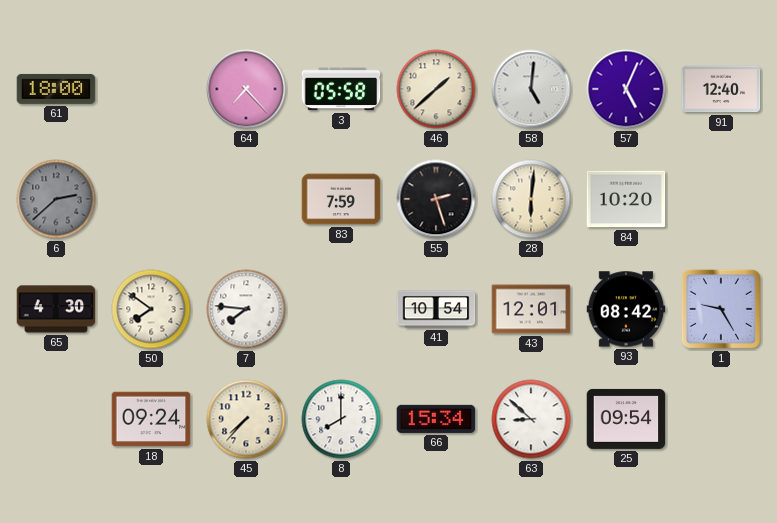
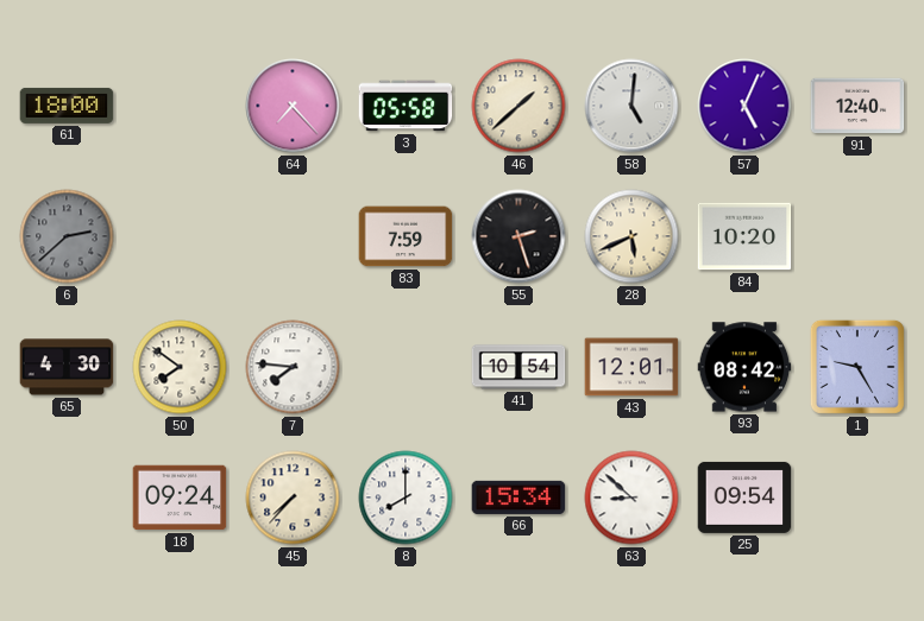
28: 6:01 -> 5:41 (631, 236)
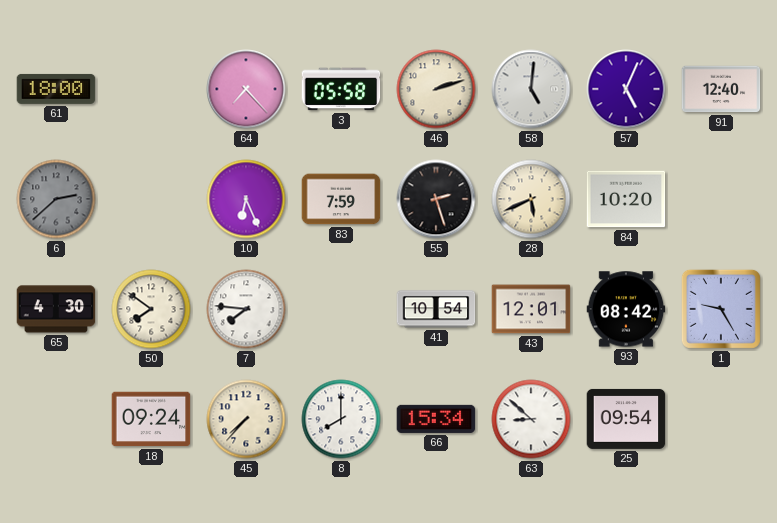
46: 1:38 -> 2:12 (436, 89)
10: none -> 6:26 (246, 199)
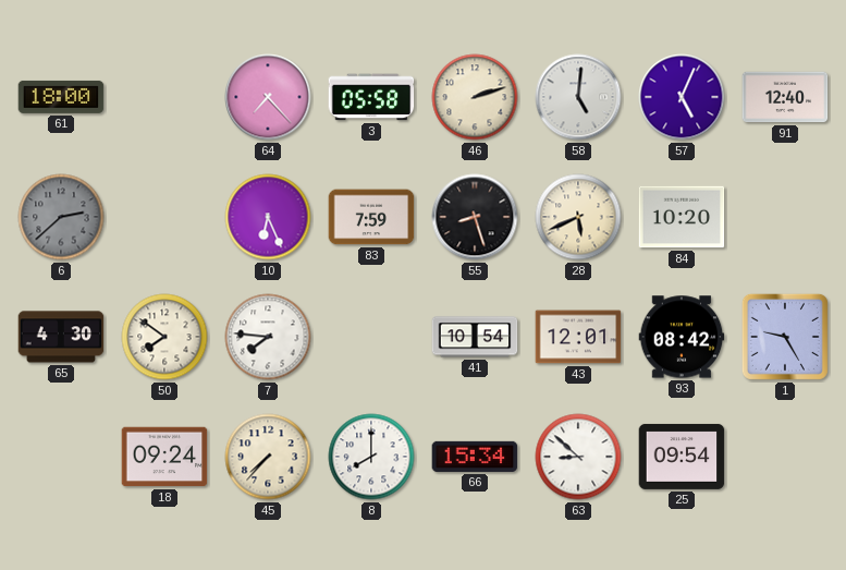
55: 2:27 -> 8:27 (475, 217)
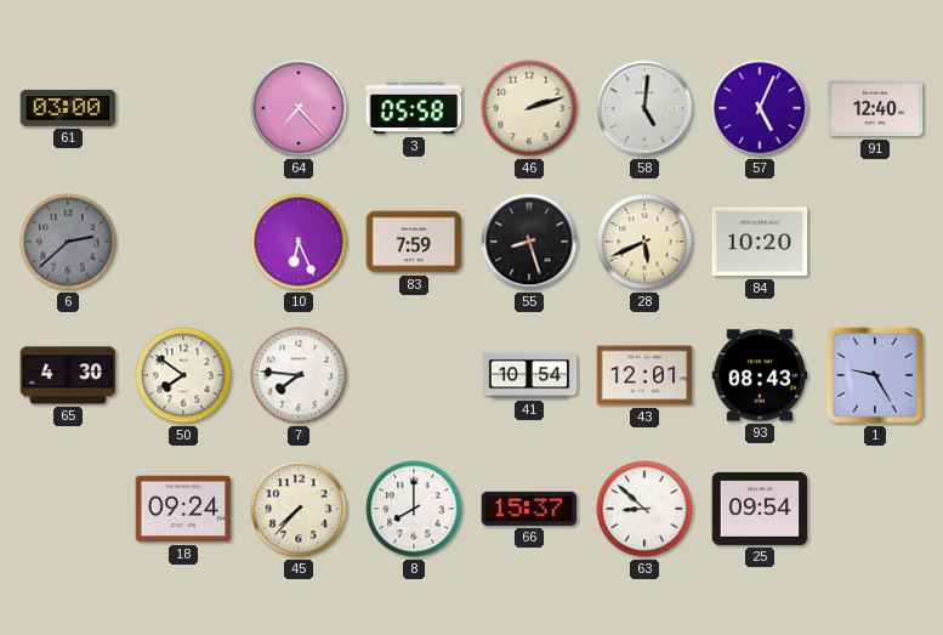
61: 18:00 -> 03:00 (68, 108)
93: 08:42 -> 08:43 (760, 375)
66: 15:34 -> 15:37 (529, 509)
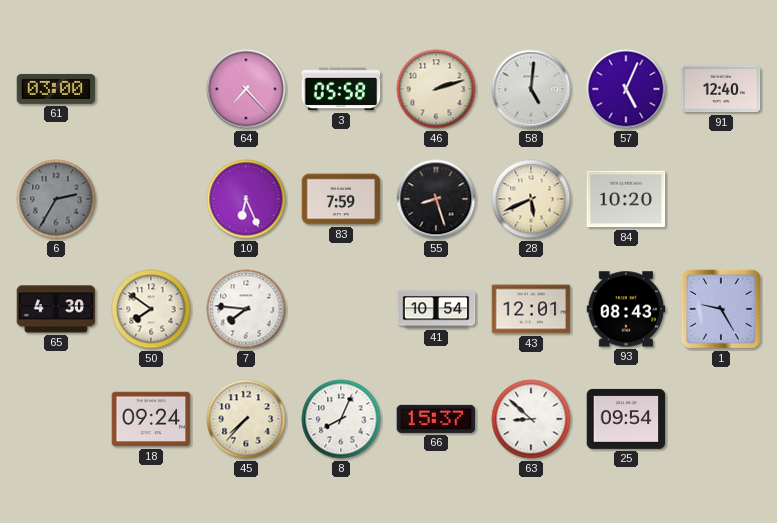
6: 2:38 -> 2:35 (56, 199)
8: 8:00 -> 8:04 (341, 419)
